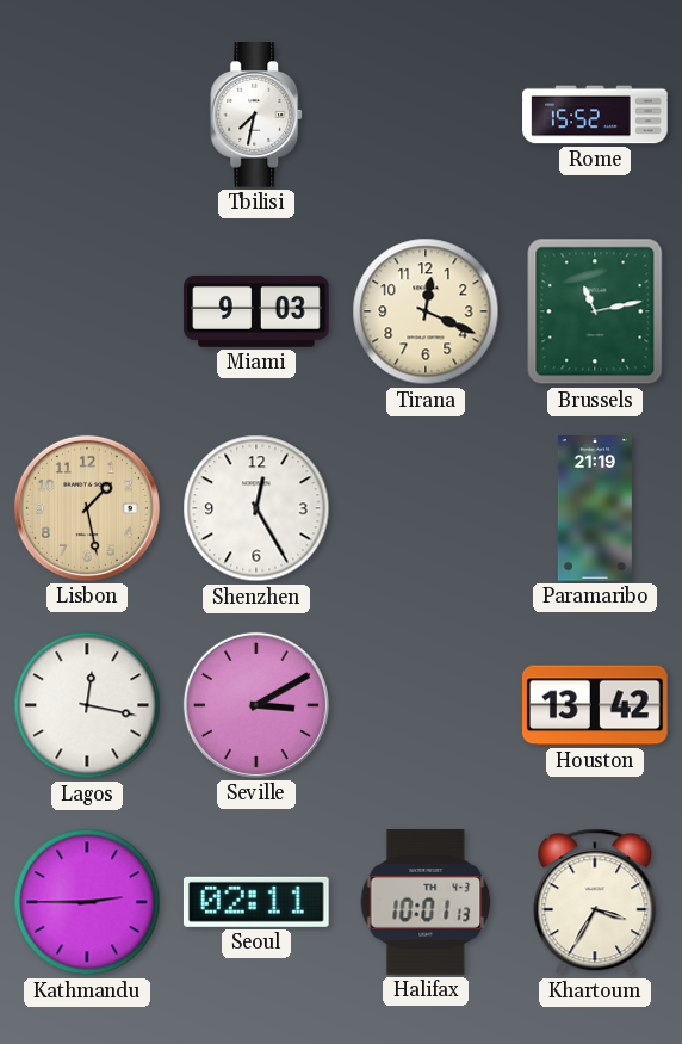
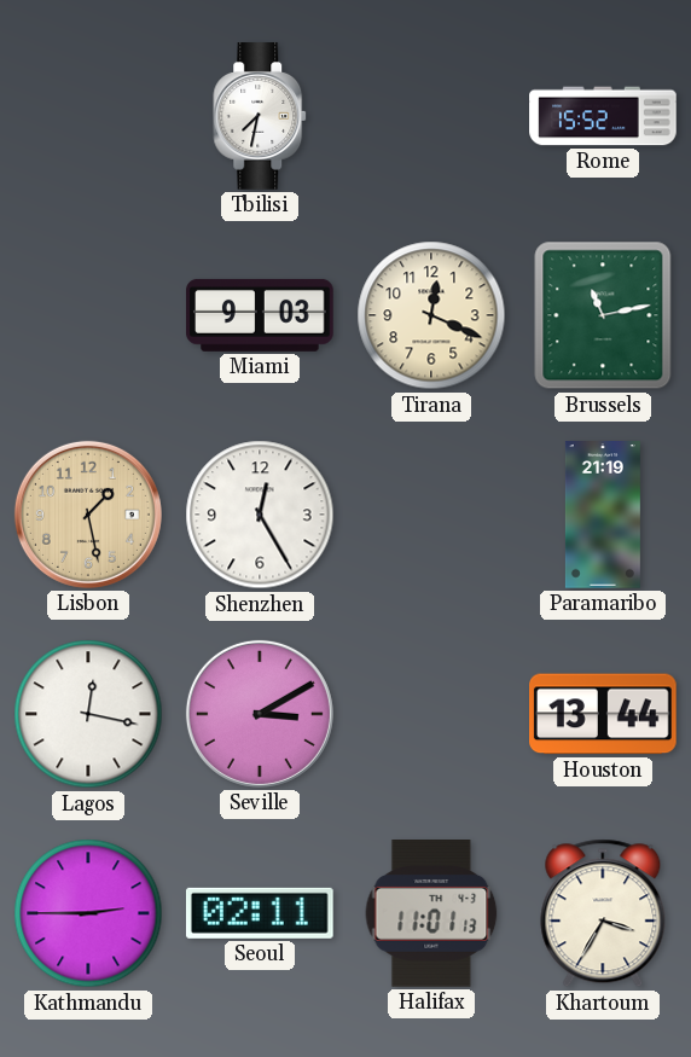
Houston: 13:42 -> 13:44 (604, 714)
Halifax: 10:01 -> 11:01 (431, 914)
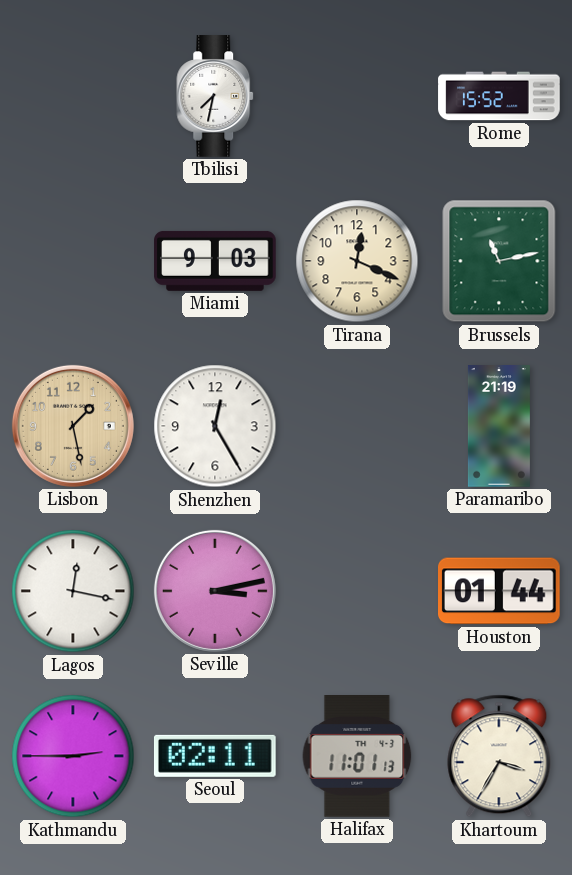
Seville: 3:10 -> 3:13 (215, 591)
Houston: 13:44 -> 01:44 (500, 591)
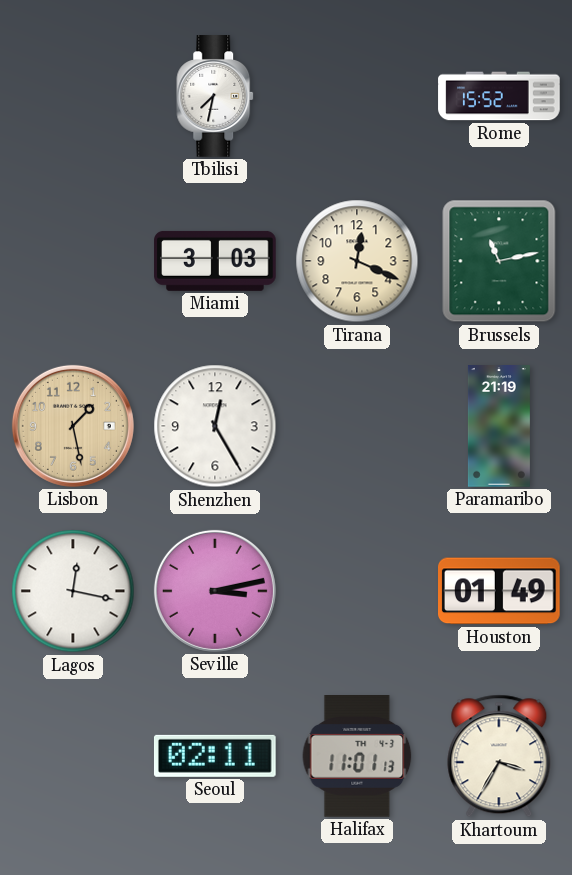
Miami: 9:03 -> 3:03 (215, 261)
Houston: 01:44 -> 01:49 (500, 591)
Kathmandu: 2:45 -> none (73, 756)
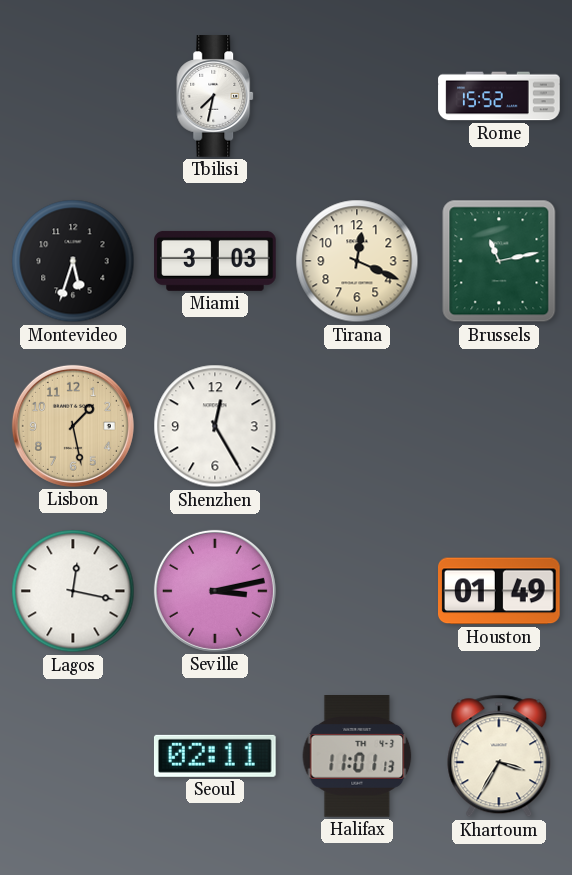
Montevideo: none -> 5:33 (73, 261)
Paramaribo: 21:19 -> none (499, 426)
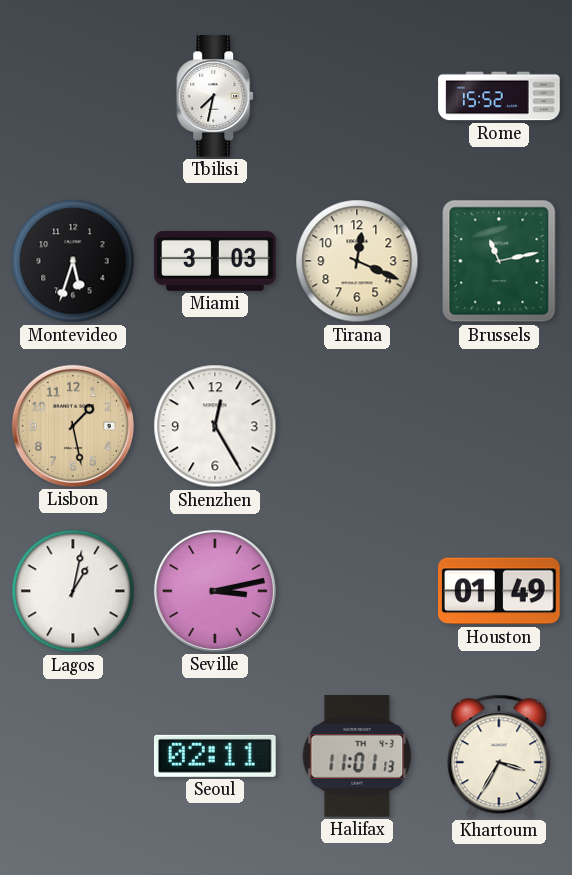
Lagos: 12:17 -> 1:02 (73, 591)
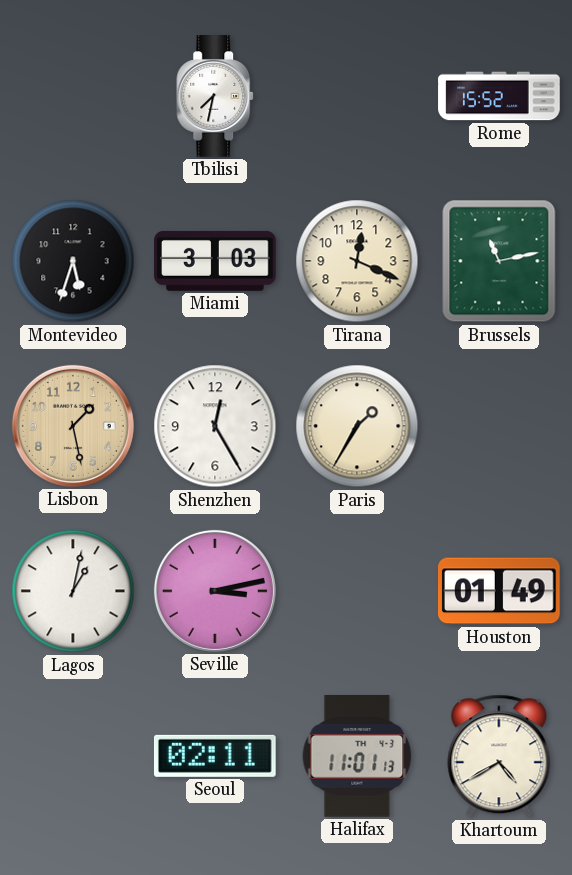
Paris: none -> 1:35 (357, 426)
Khartoum: 3:35 -> 4:40 (499, 756)
